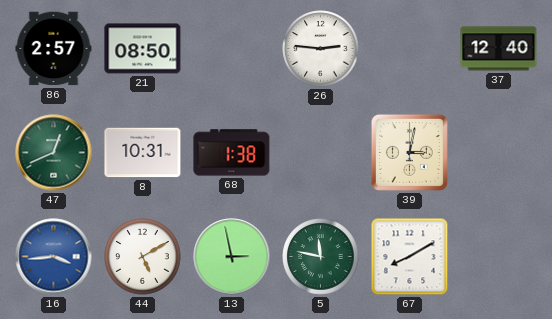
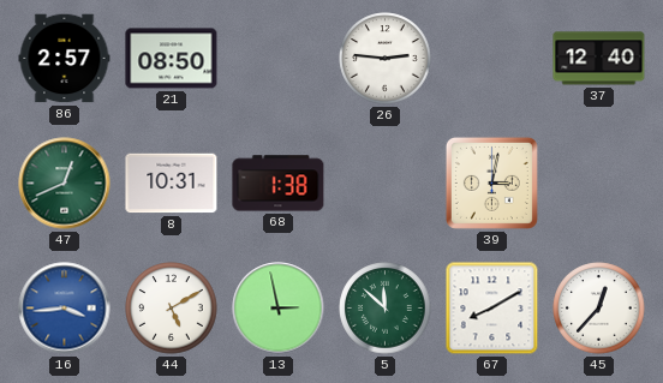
5: 11:47 -> 11:52 (386, 309)
45: none -> 12:37 (599, 309)
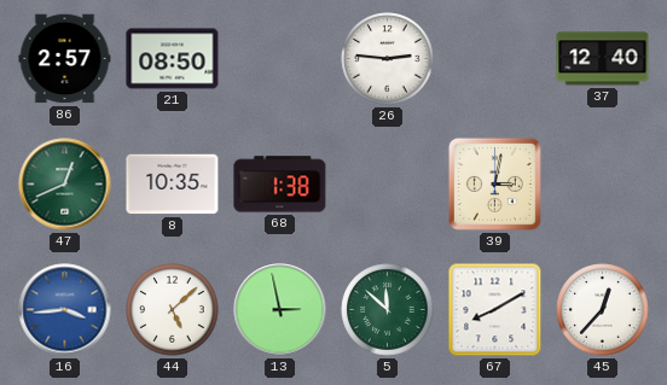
8: 10:31 -> 10:35 (173, 185)
44: 5:10 -> 5:08 (173, 310)
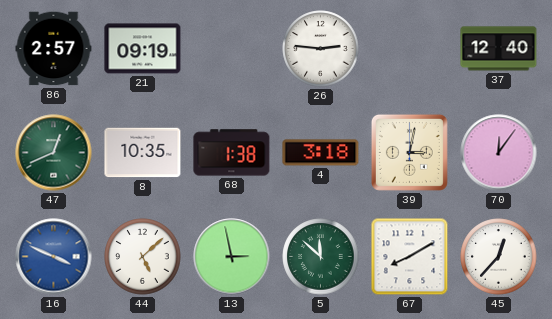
21: 08:50 -> 09:19 (143, 49)
4: none -> 3:18 (321, 153)
70: none -> 12:06 (499, 153)
16: 3:44 -> 3:49 (54, 257)
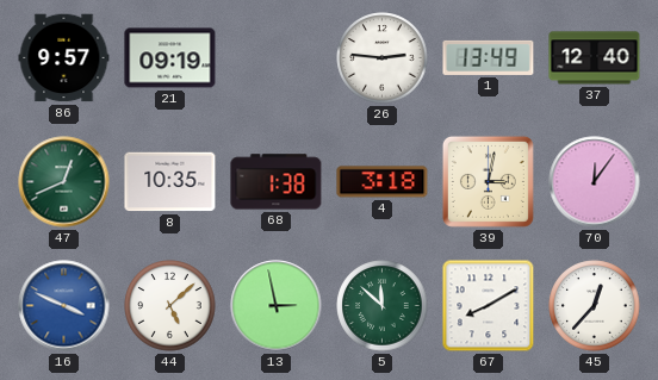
86: 2:57 -> 9:57 (64, 58)
1: none -> 13:49 (489, 57)
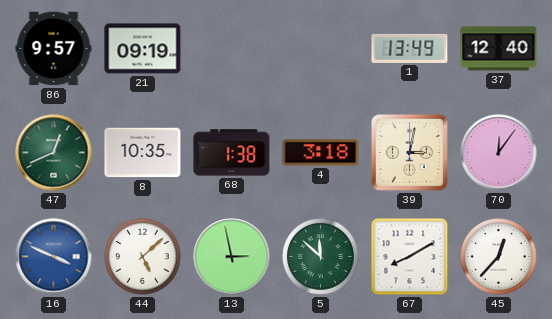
26: 2:46 -> none (383, 58)
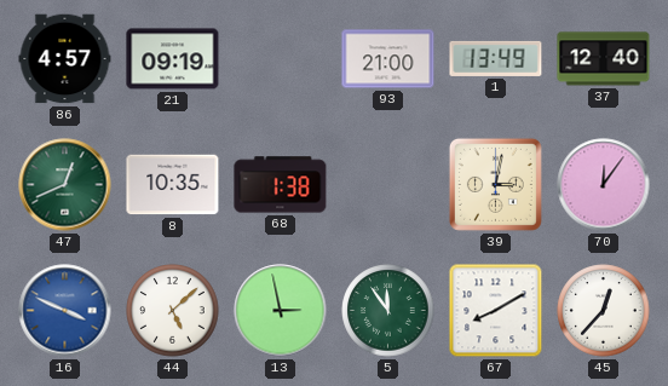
86: 9:57 -> 4:57 (65, 59)
93: none -> 21:00 (388, 59)
4: 3:18 -> none (321, 153)
5: 11:52 -> 11:54 (388, 311)
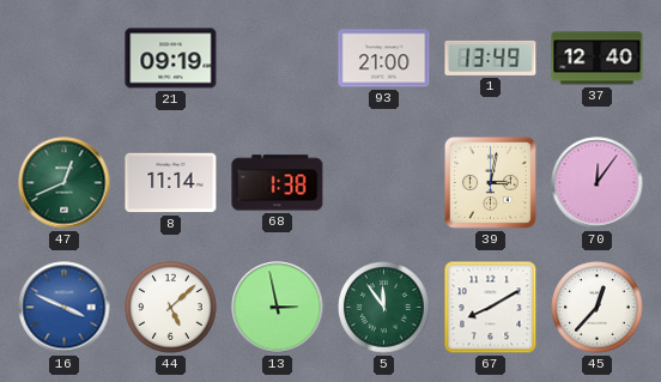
86: 4:57 -> none (65, 59)
8: 10:35 -> 11:14 (171, 183)
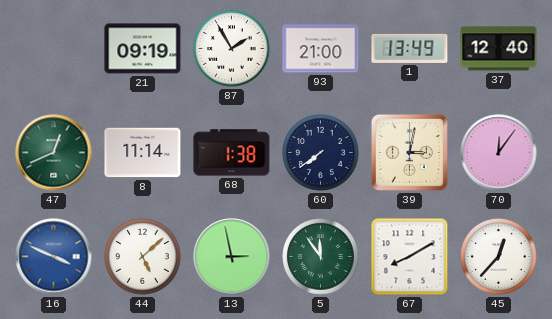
87: none -> 1:55 (232, 49)
60: none -> 7:39 (321, 153)
